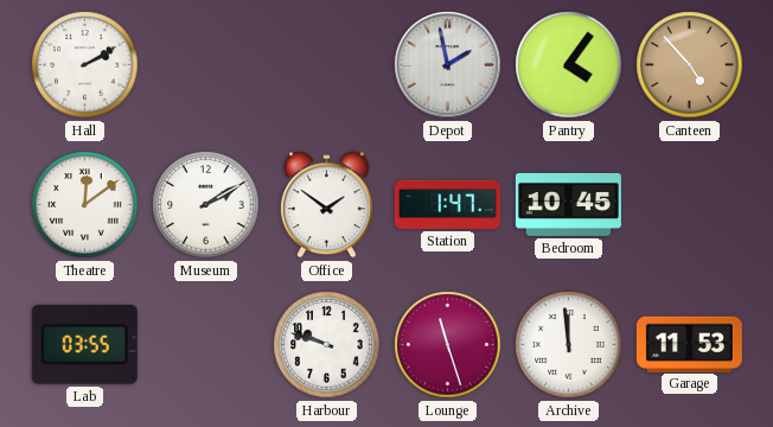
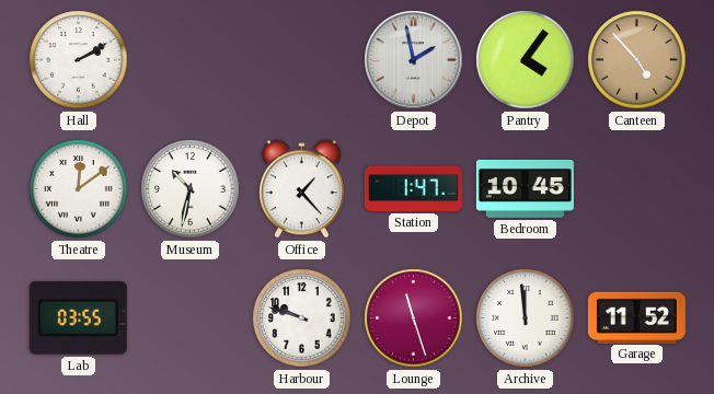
Museum: 2:10 -> 10:32 (191, 189)
Office: 1:51 -> 1:23 (302, 189)
Garage: 11:53 -> 11:52 (636, 317)
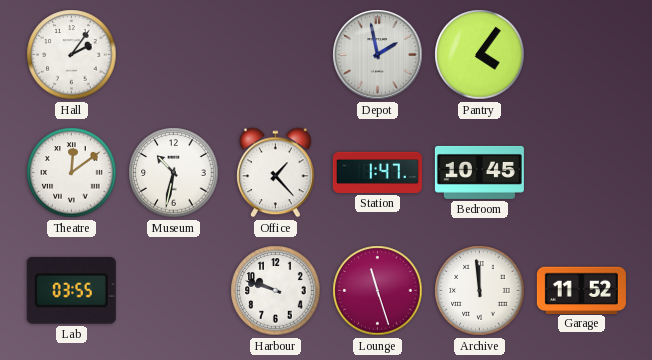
Hall: 2:10 -> 2:06 (72, 55)
Canteen: 4:53 -> none (637, 60)
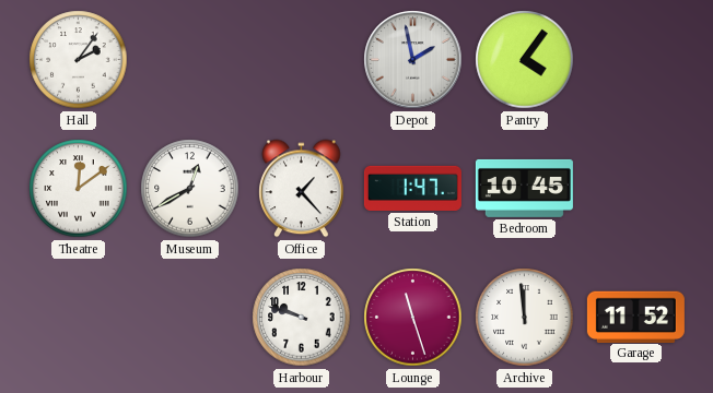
Museum: 10:32 -> 12:40 (190, 189)
Lab: 03:55 -> none (71, 290)
